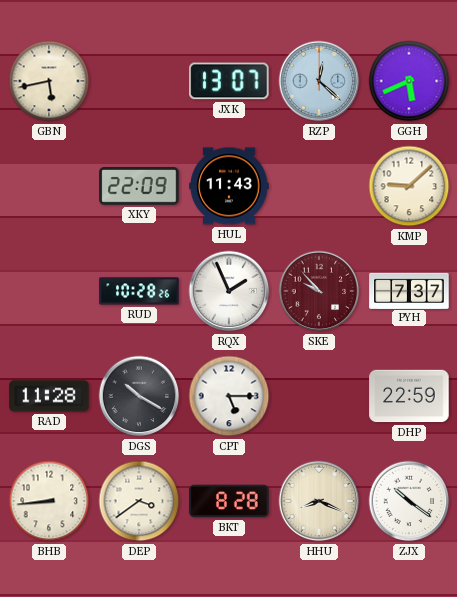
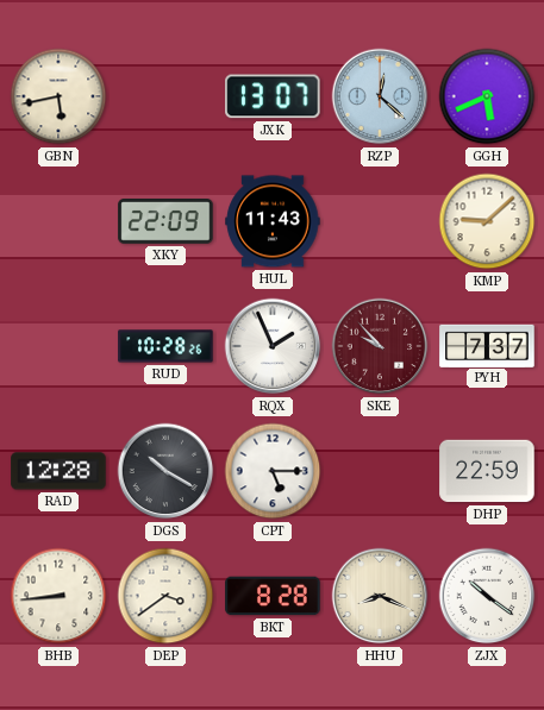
RAD: 11:28 -> 12:28 (58, 471)
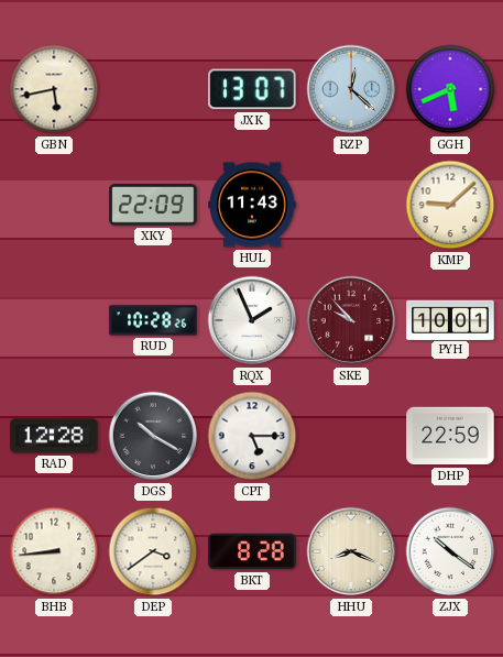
PYH: 7:37 -> 10:01 (450, 319)
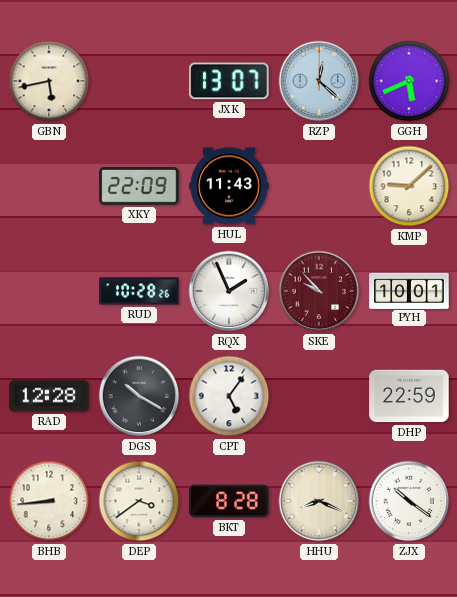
CPT: 5:15 -> 5:06 (229, 396)
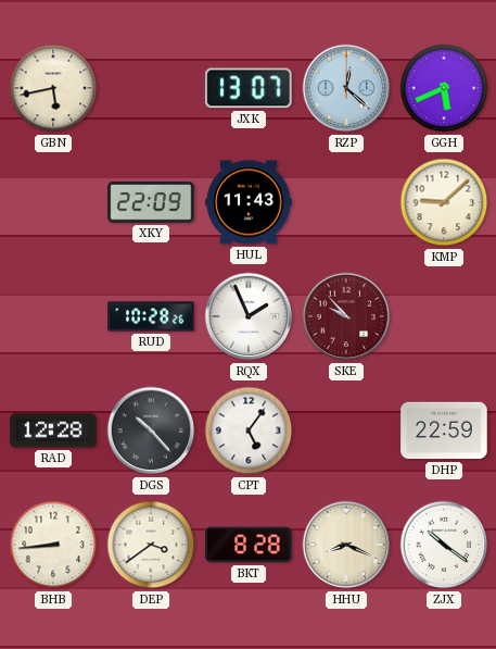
PYH: 10:01 -> none (409, 290)
DGS: 10:20 -> 10:23 (151, 430)
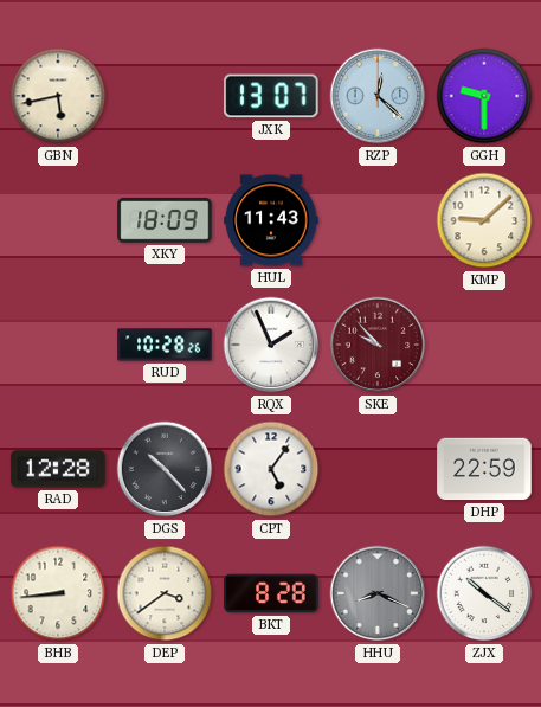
GGH: 5:41 -> 9:30 (484, 96)
XKY: 22:09 -> 18:09 (165, 220)
HHU dial: cream -> grey (378, 593)
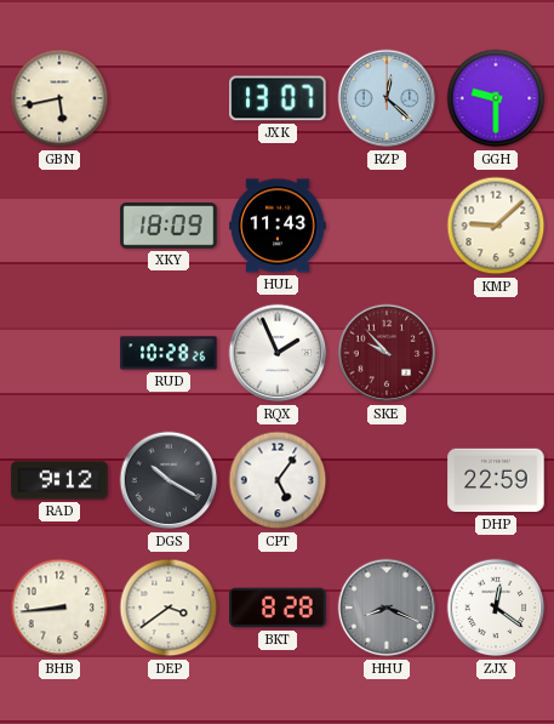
RAD: 12:28 -> 9:12 (59, 480)
DGS: 10:23 -> 10:20 (169, 480)
ZJX: 10:21 -> 12:21 (496, 608)
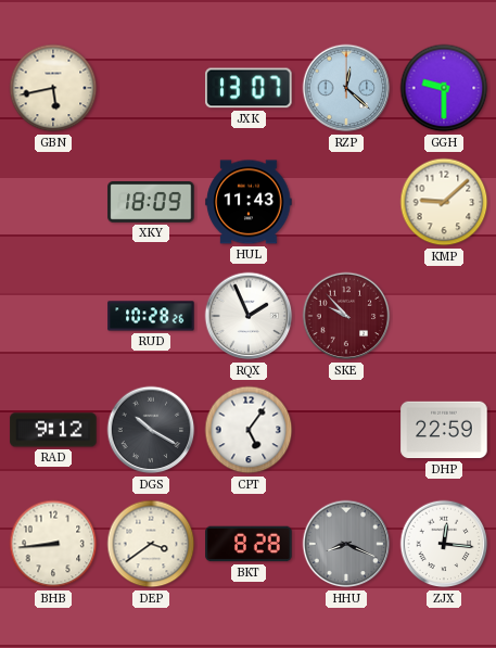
ZJX: 12:21 -> 12:16 (444, 544)
